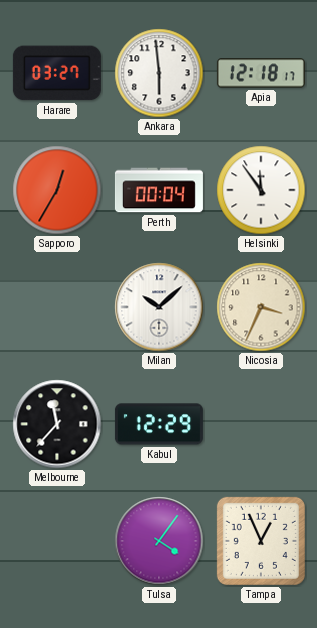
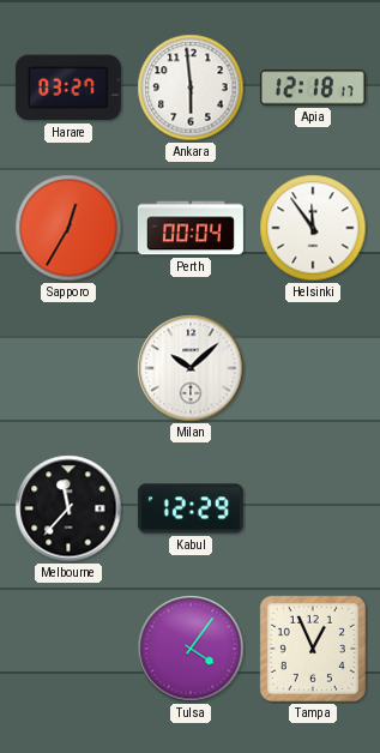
Nicosia: 3:34 -> none (261, 307)
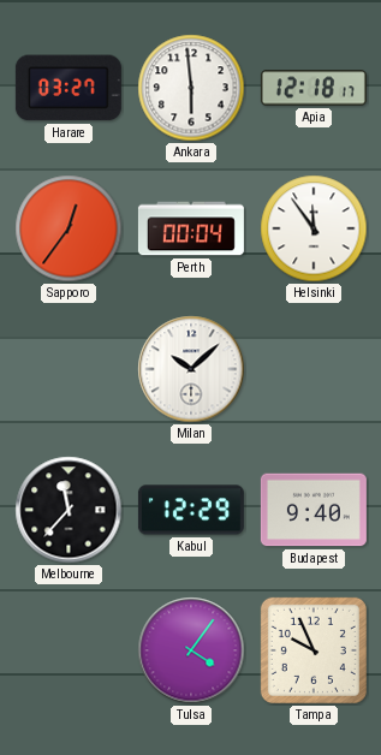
Sapporo: 12:35 -> 12:36 (69, 228)
Budapest: none -> 9:40 (314, 510)
Tampa: 12:56 -> 9:56 (314, 650)
